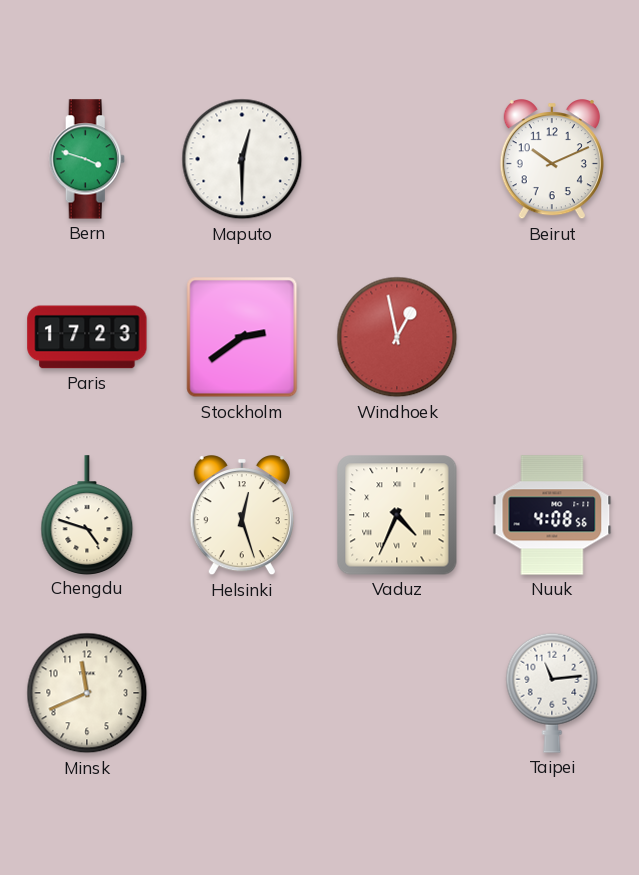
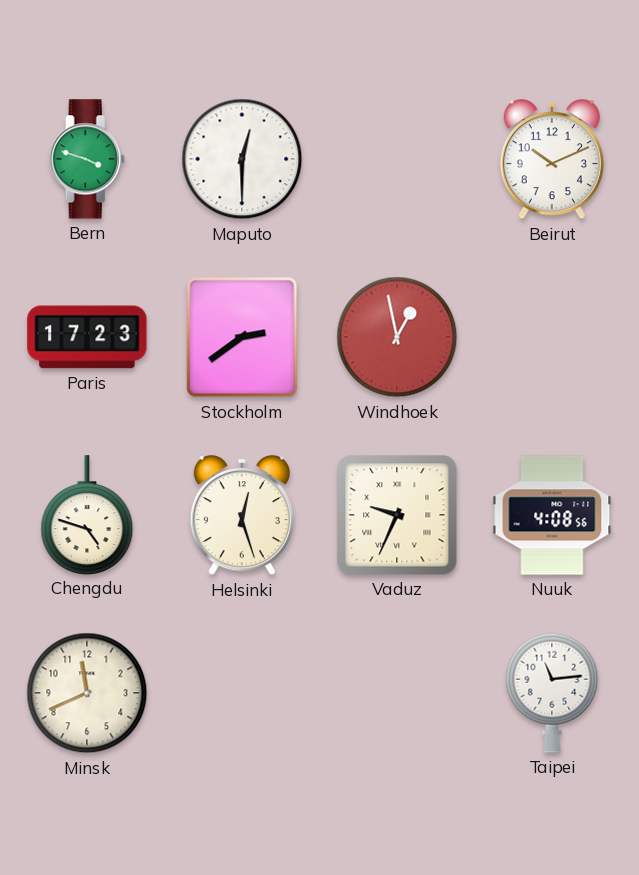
Vaduz: 4:34 -> 9:34 (397, 515)
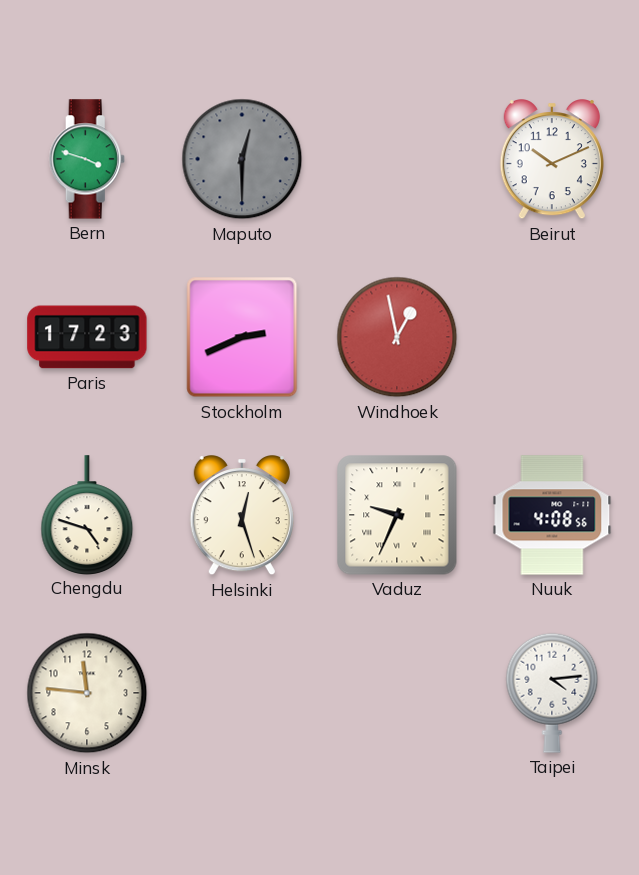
Maputo dial: white -> grey (242, 159)
Stockholm: 2:39 -> 2:41 (242, 337)
Minsk: 11:41 -> 11:46 (87, 693)
Taipei: 11:14 -> 4:14 (552, 693)
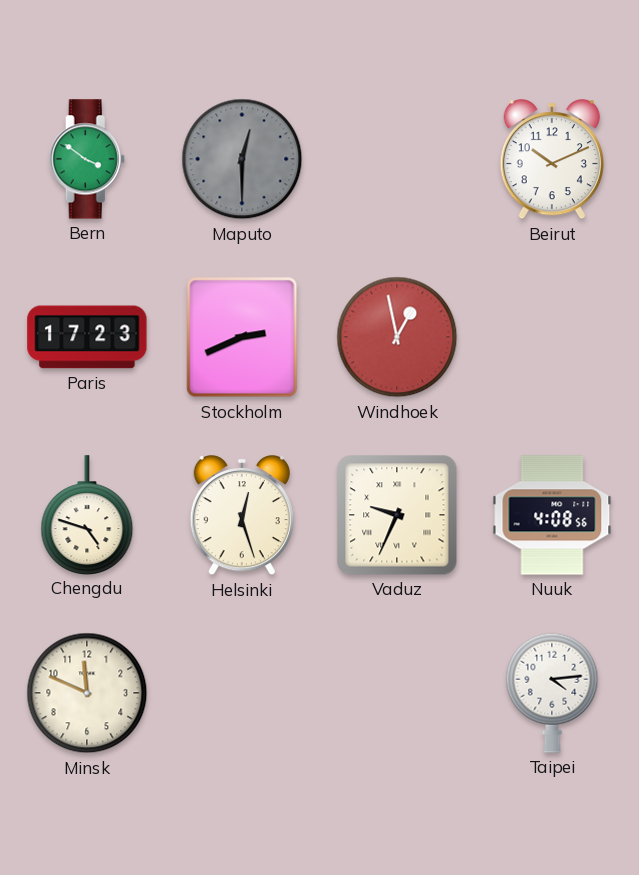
Bern: 3:48 -> 3:51 (87, 159)
Minsk: 11:46 -> 11:49 (87, 693)
